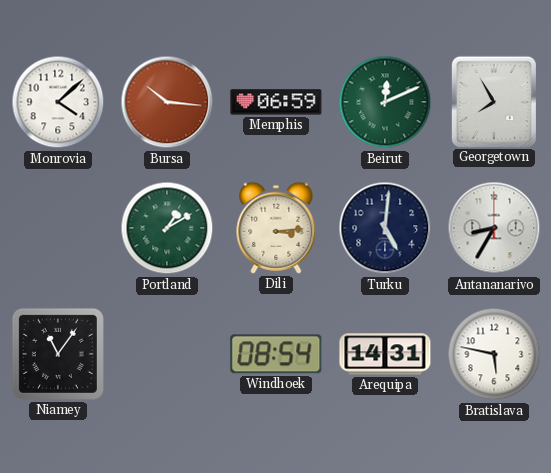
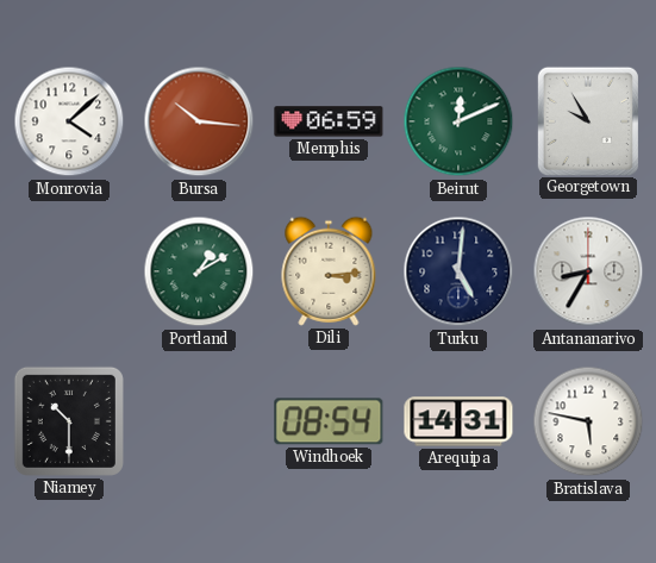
Georgetown: 7:55 -> 9:55 (588, 120)
Niamey: 11:06 -> 10:30 (69, 421)
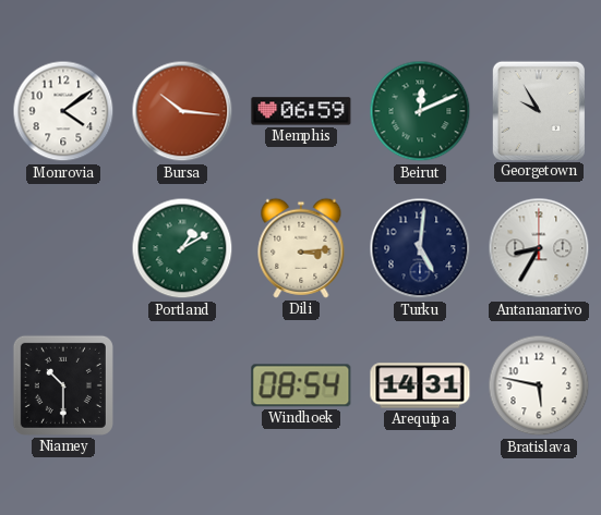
Monrovia: 4:08 -> 4:09 (63, 111)
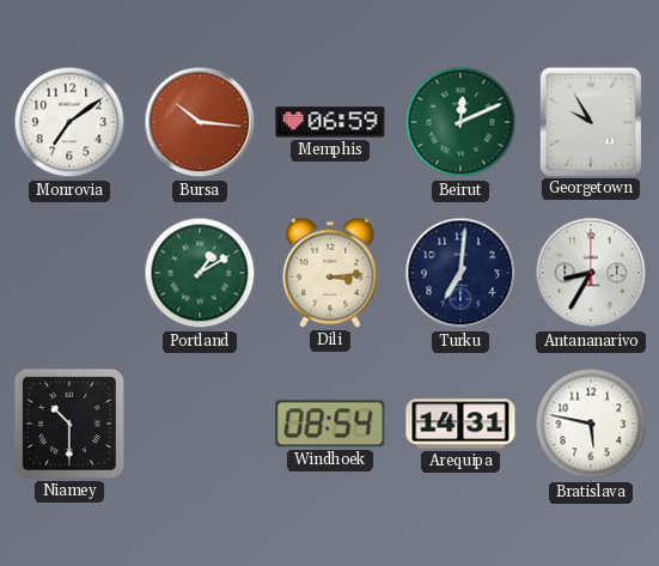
Monrovia: 4:09 -> 7:09 (69, 122)
Turku: 5:01 -> 7:01 (460, 273)
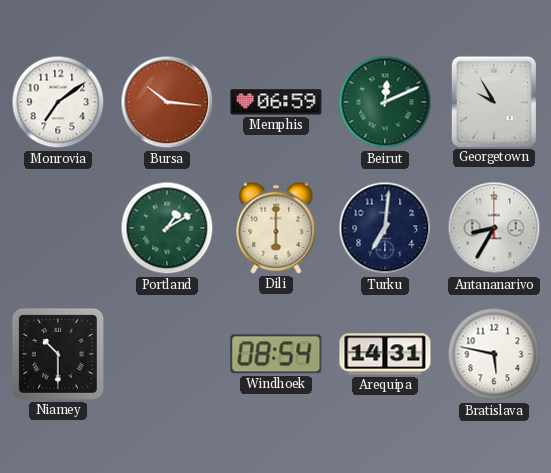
Dili: 3:14 -> 6:00 (276, 228)
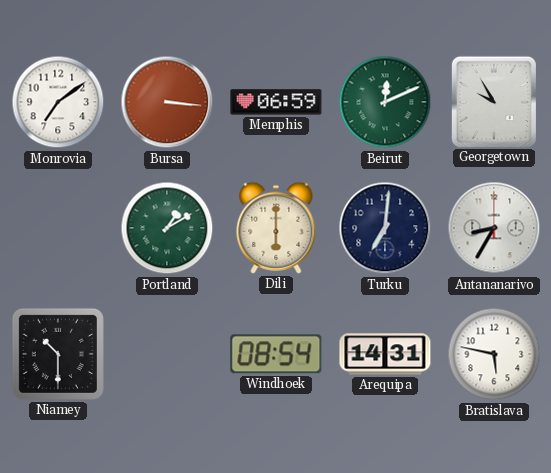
Bursa: 10:16 -> 3:16 (167, 102)
